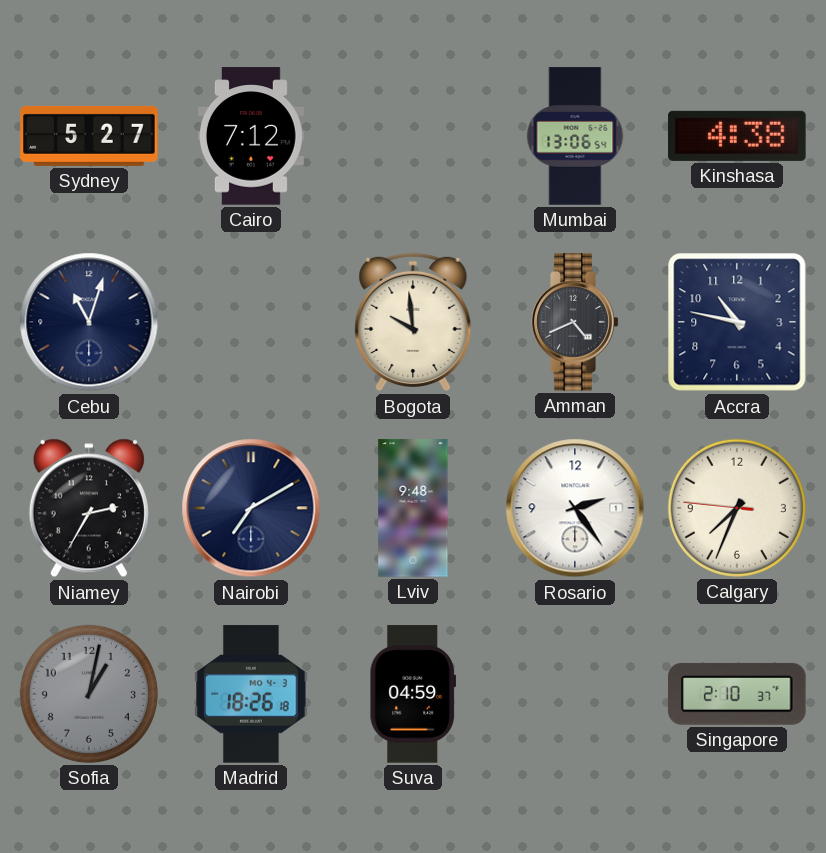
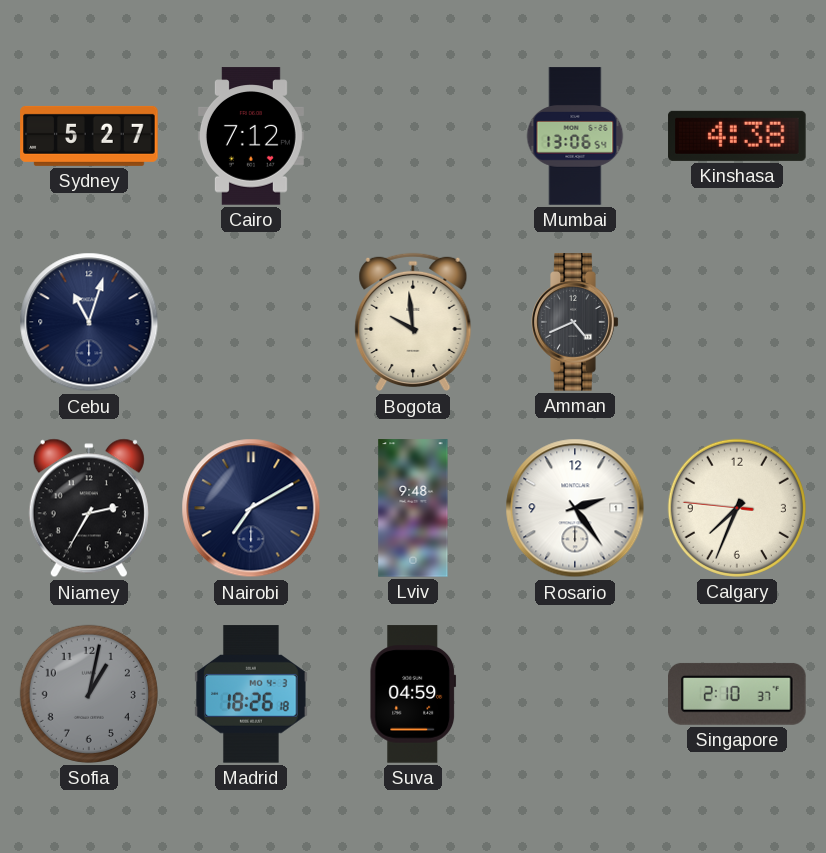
Accra: 10:47 -> none (737, 322)
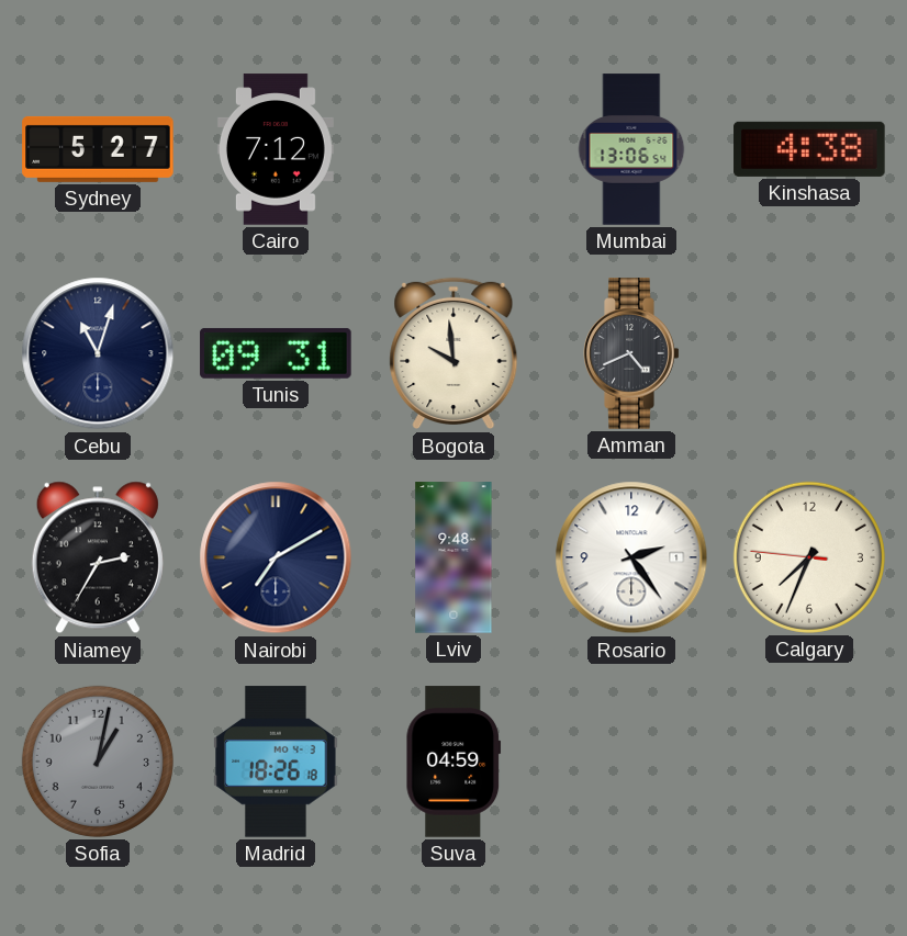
Tunis: none -> 09:31 (276, 353)
Singapore: 2:10 -> none (738, 694)
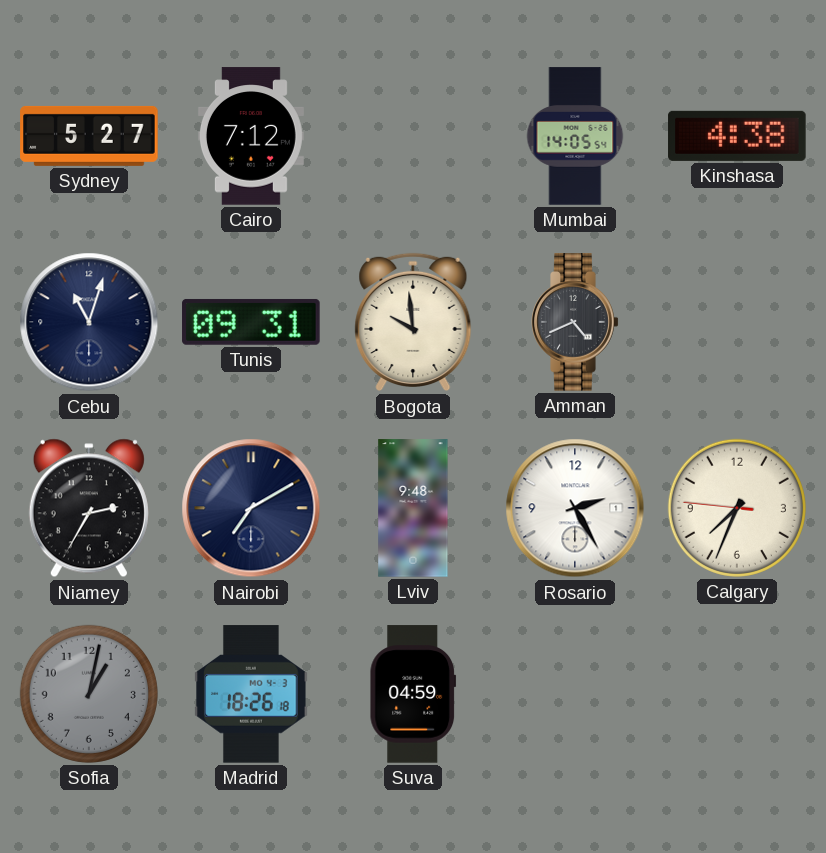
Mumbai: 13:06 -> 14:05 (575, 136)
Rosario: 2:24 -> 2:25 (575, 508)
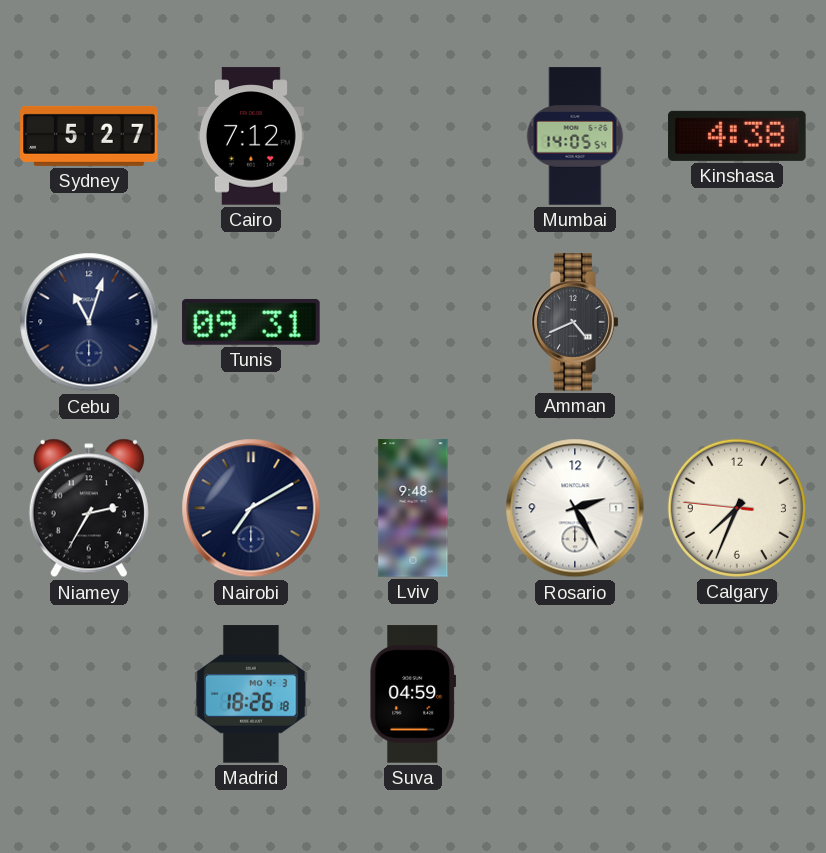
Bogota: 9:59 -> none (413, 322)
Sofia: 1:02 -> none (89, 694)
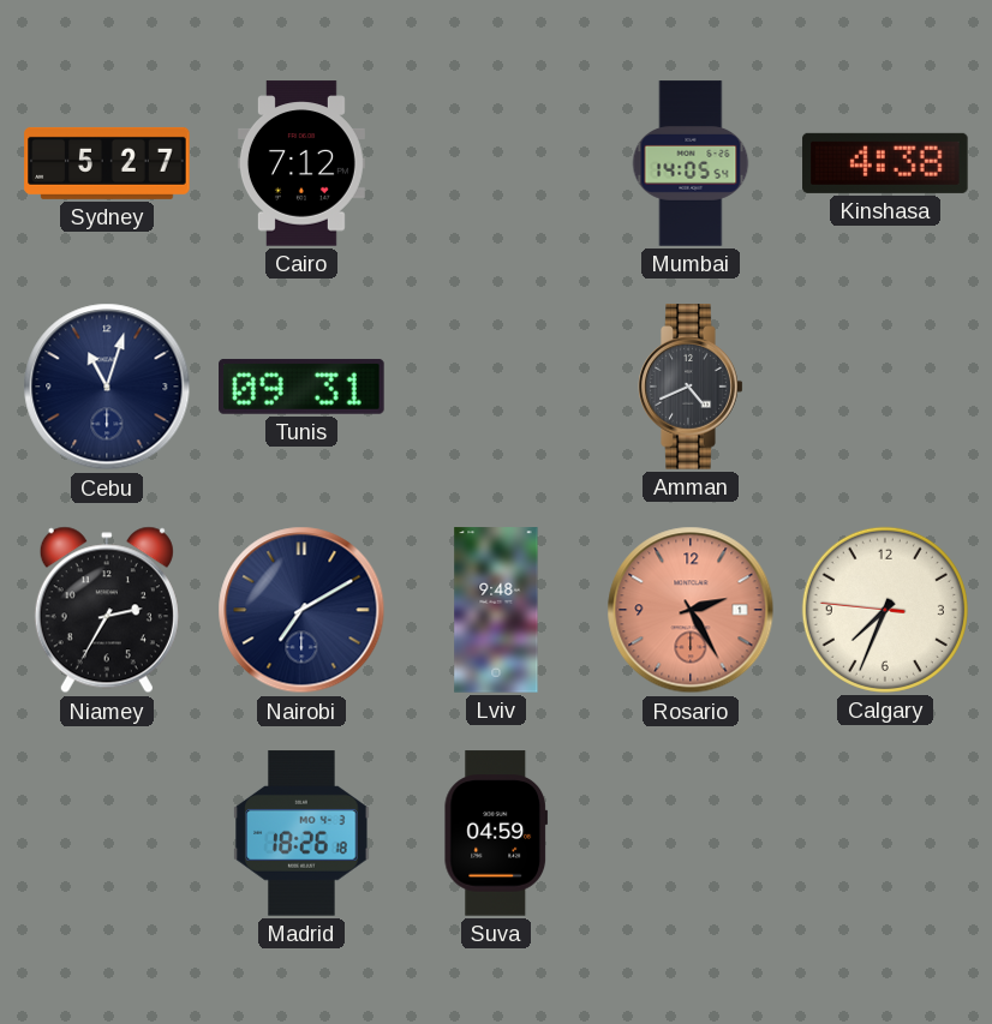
Rosario dial: white -> salmon (691, 610)
